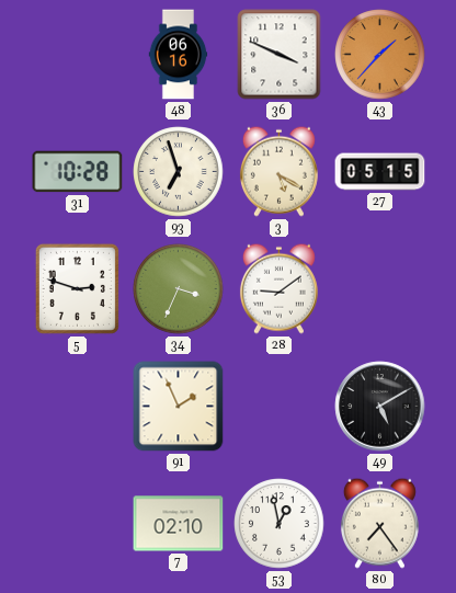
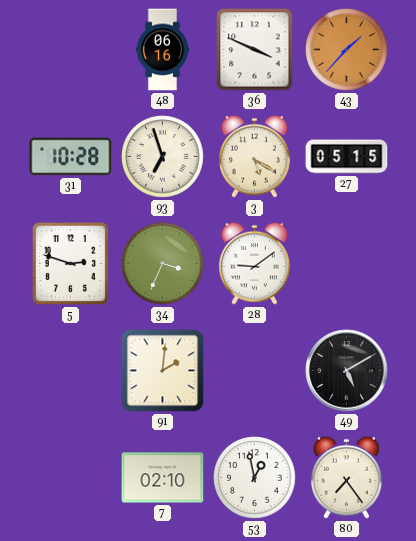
91: 1:56 -> 2:01 (163, 371)
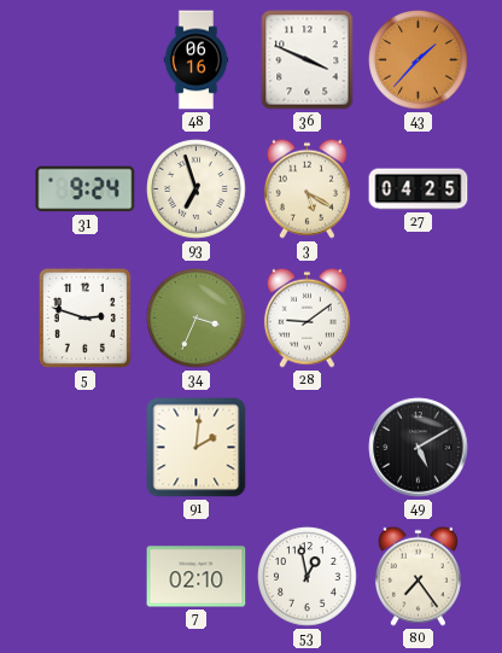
31: 10:28 -> 9:24 (86, 190)
27: 05:15 -> 04:25 (419, 190)
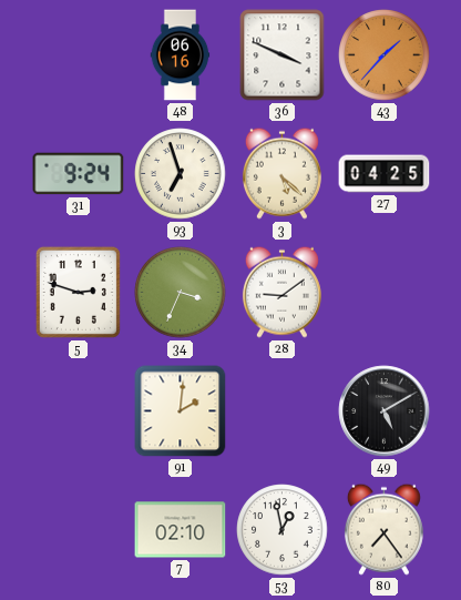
3: 5:20 -> 5:22 (281, 173)
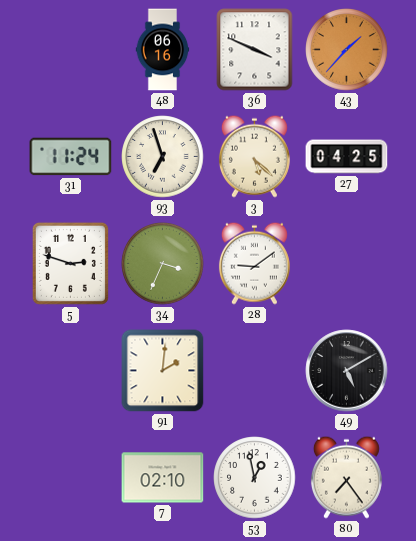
31: 9:24 -> 11:24 (71, 157)
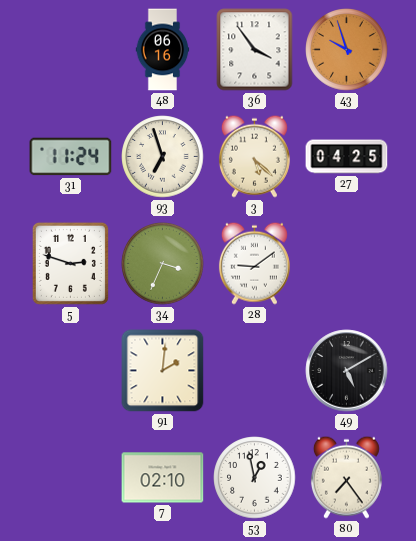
36: 3:49 -> 3:54 (255, 50)
43: 1:37 -> 9:57 (347, 50)
